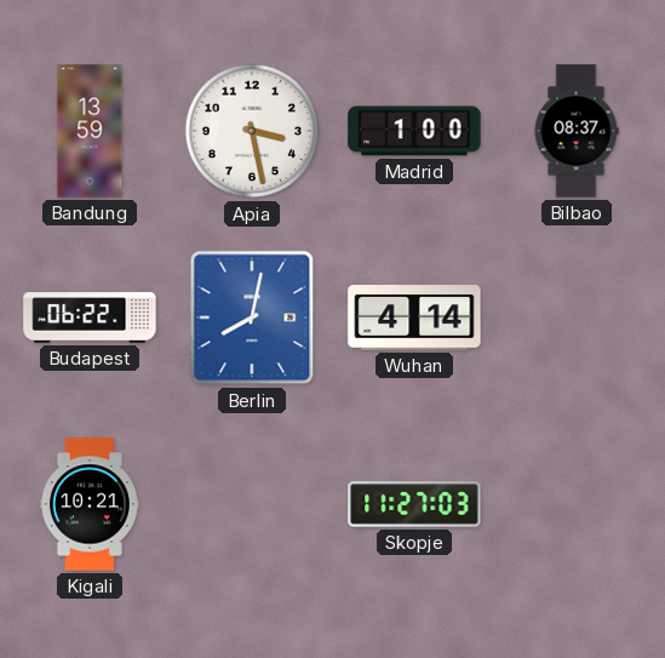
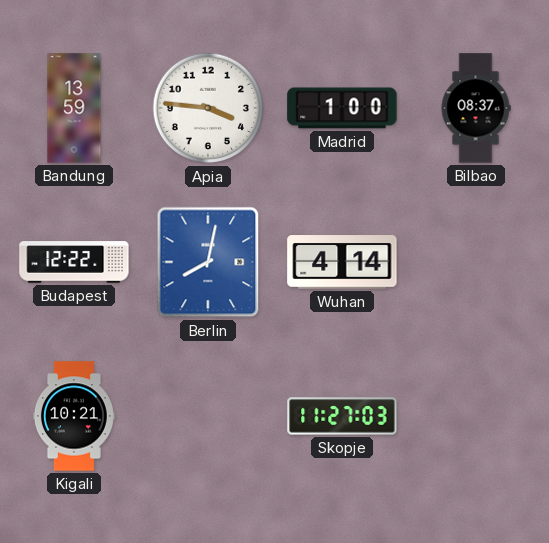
Apia: 3:28 -> 3:46 (208, 108)
Budapest: 06:22 -> 12:22 (74, 262)
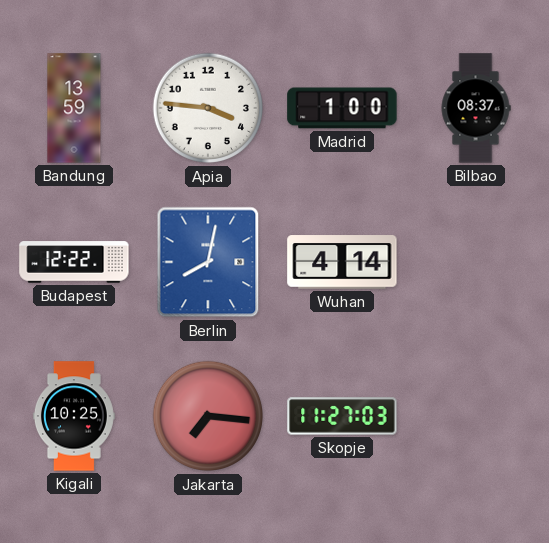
Kigali: 10:21 -> 10:25 (74, 416)
Jakarta: none -> 7:16 (208, 416)
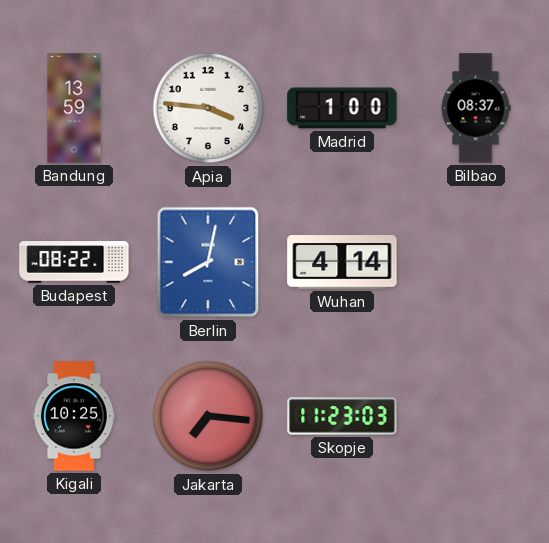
Budapest: 12:22 -> 08:22 (74, 262)
Skopje: 11:27 -> 11:23 (342, 416)
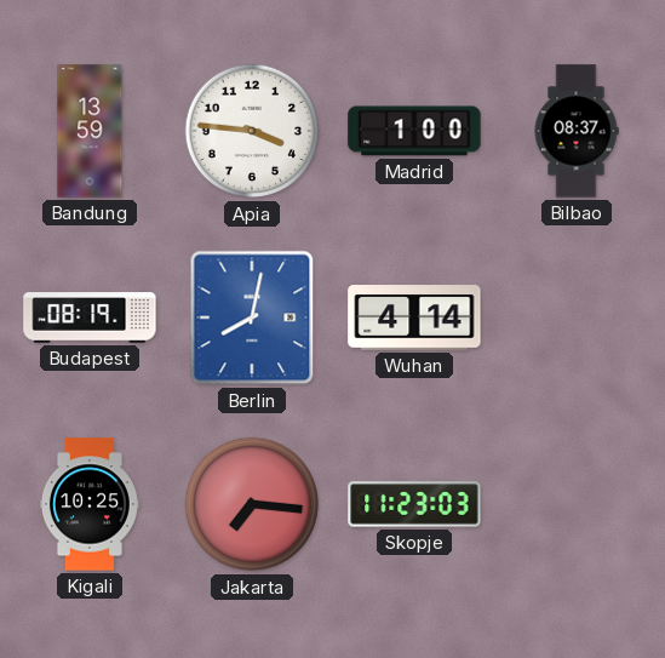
Budapest: 08:22 -> 08:19 (90, 317)
